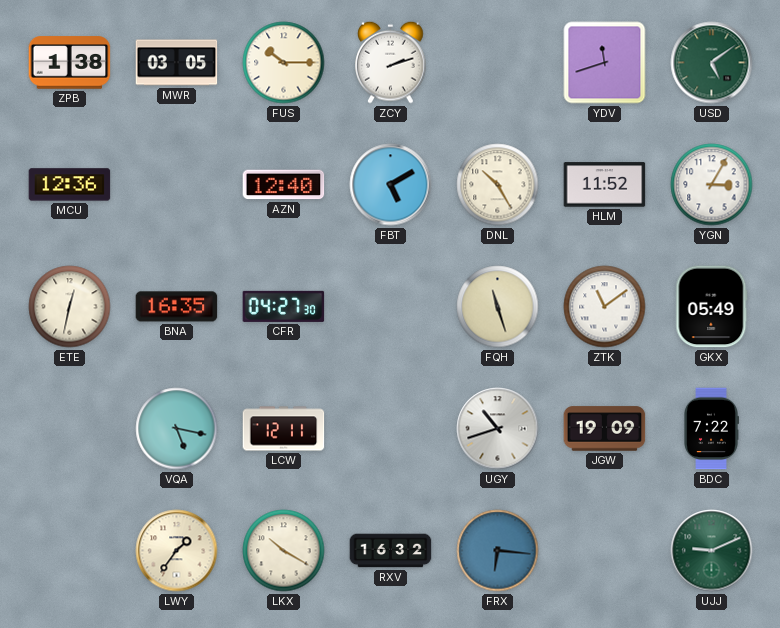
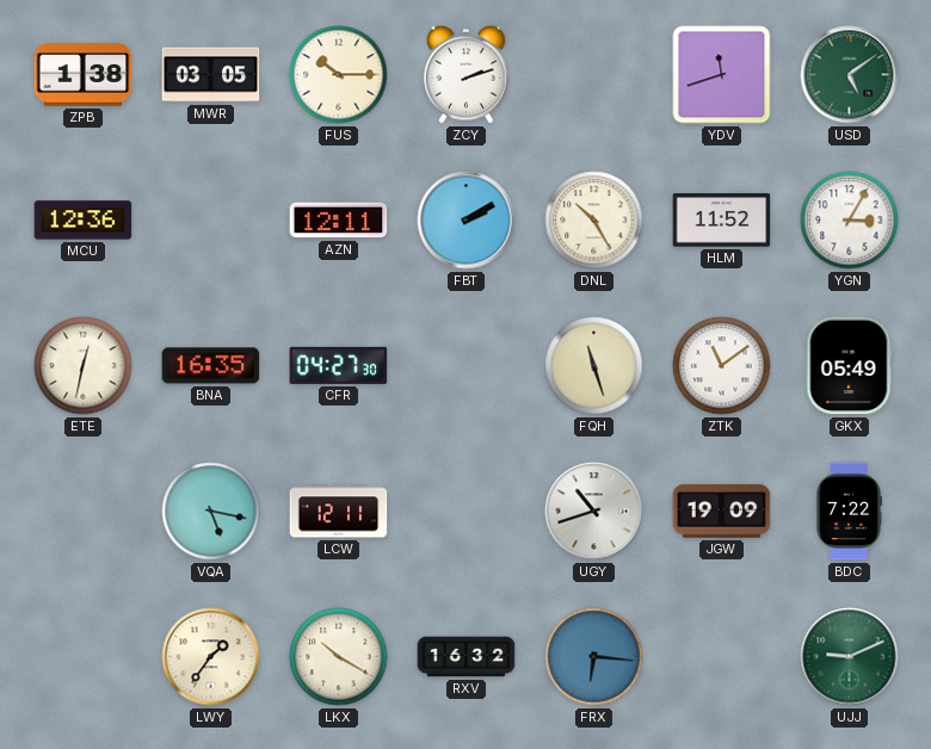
AZN: 12:40 -> 12:11 (339, 221)
FBT: 5:10 -> 2:10 (467, 221)
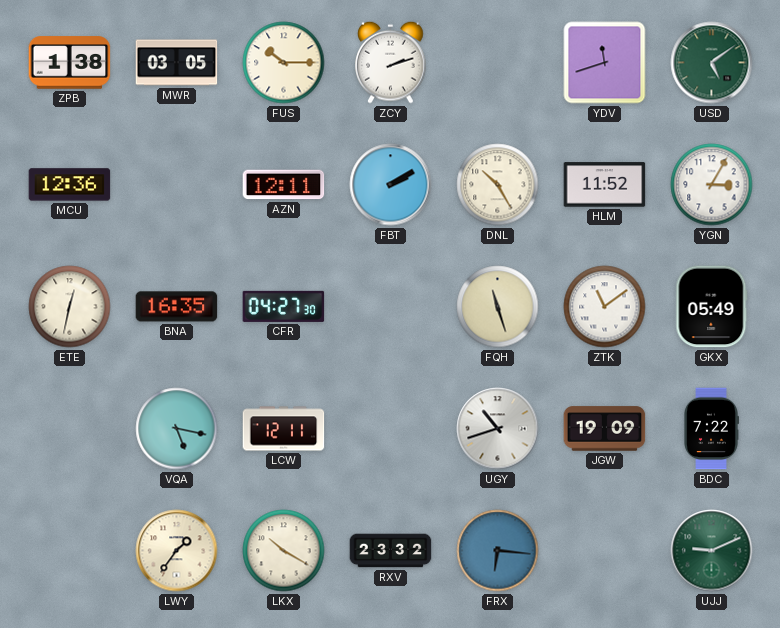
RXV: 16:32 -> 23:32 (391, 551)
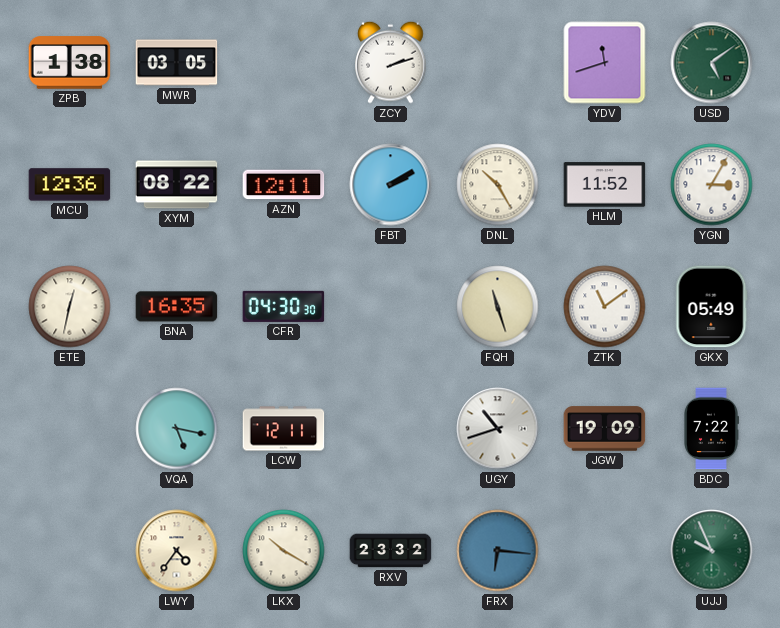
FUS: 10:15 -> none (284, 63)
XYM: none -> 08:22 (177, 185)
CFR: 04:27 -> 04:30 (284, 306)
LWY: 1:36 -> 4:36 (177, 551)
UJJ: 9:11 -> 9:56 (712, 551)
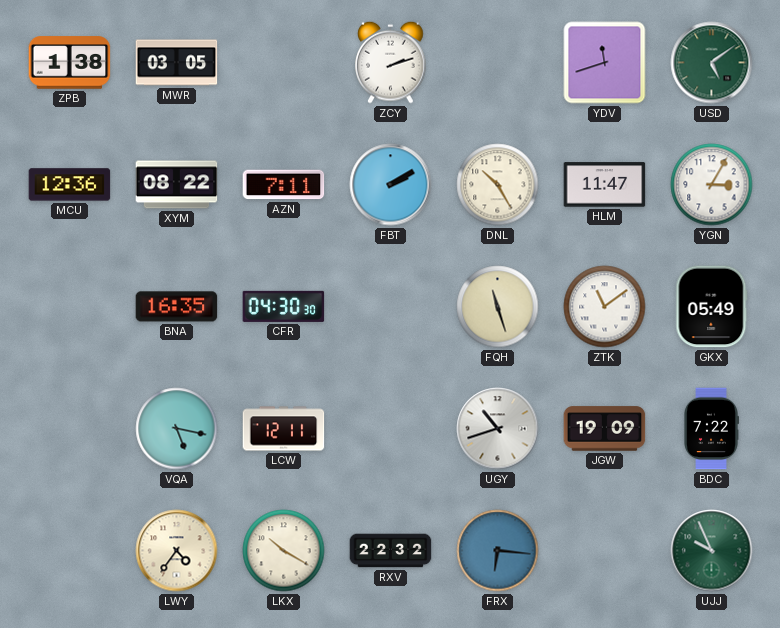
AZN: 12:11 -> 7:11 (284, 185)
HLM: 11:52 -> 11:47 (605, 185)
ETE: 12:32 -> none (70, 307)
RXV: 23:32 -> 22:32 (391, 551)
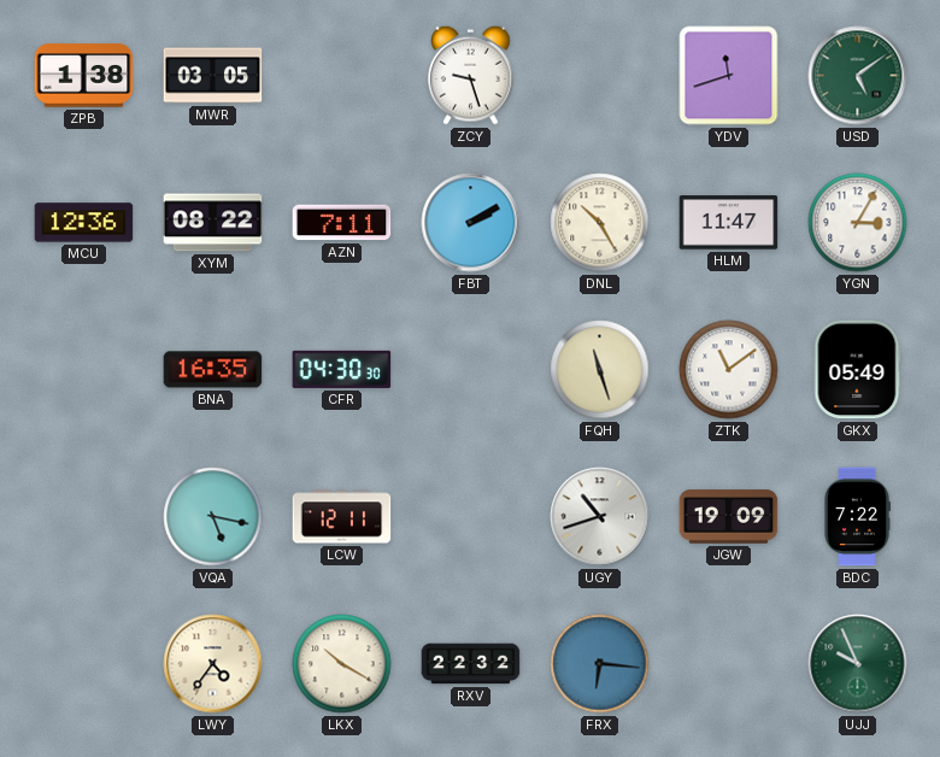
ZCY: 2:12 -> 9:27 (471, 75)
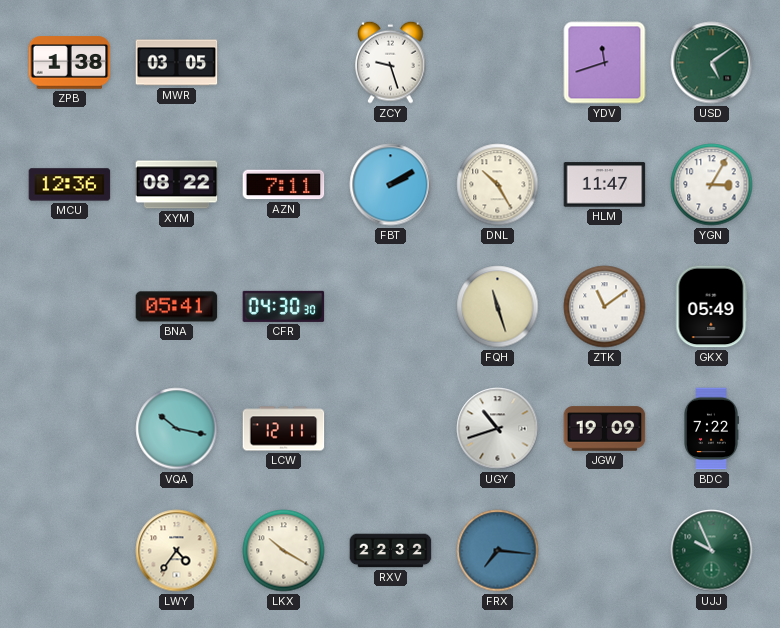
BNA: 16:35 -> 05:41 (177, 307)
VQA: 5:17 -> 10:17 (177, 429)
FRX: 6:16 -> 7:16 (498, 551)
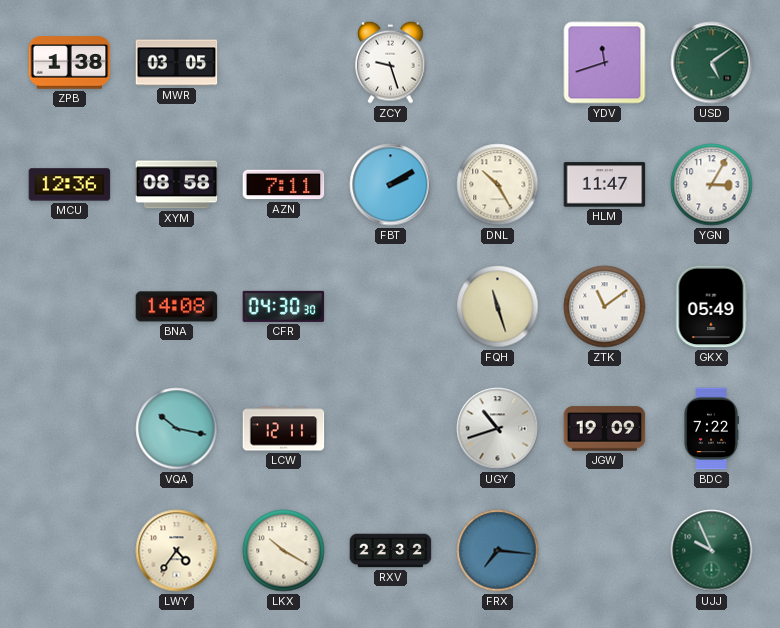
XYM: 08:22 -> 08:58 (177, 185)
BNA: 05:41 -> 14:08 (177, 307)
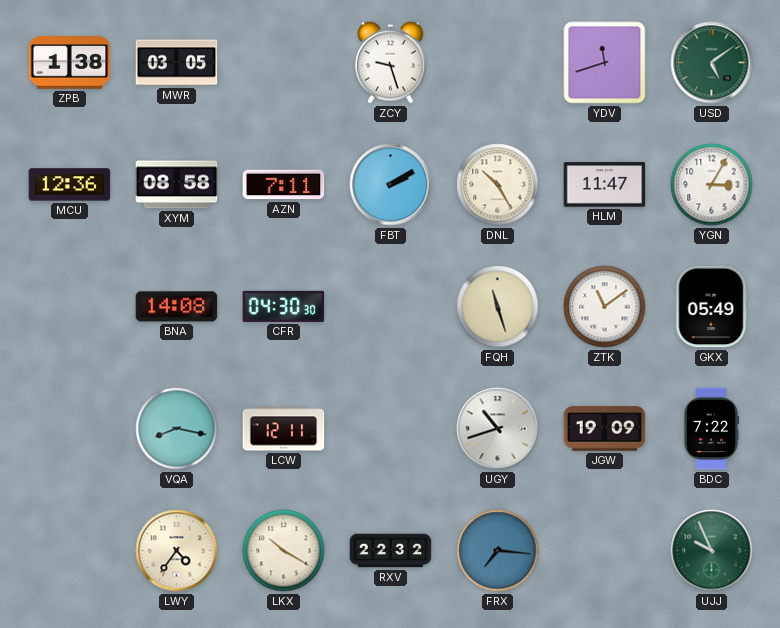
VQA: 10:17 -> 8:17 (177, 429)
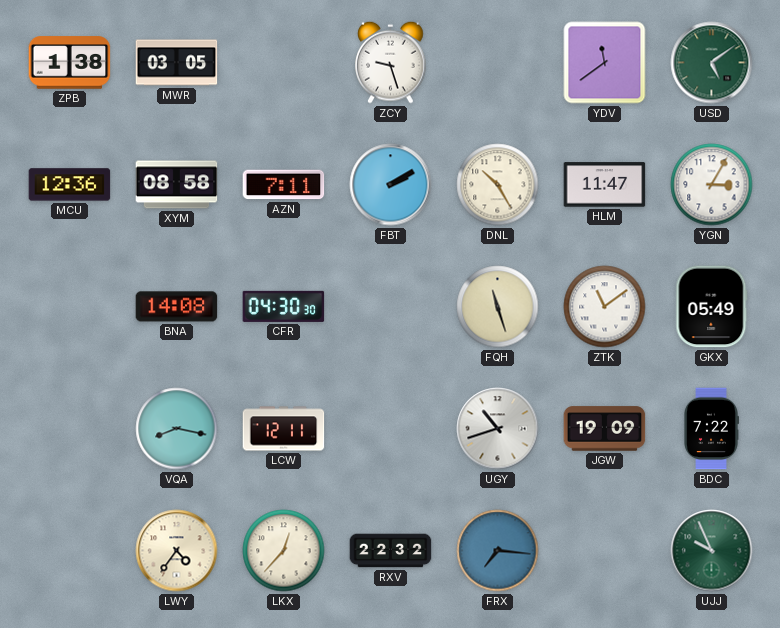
YDV: 11:42 -> 11:39 (605, 63)
LKX: 10:20 -> 12:37 (284, 551)
